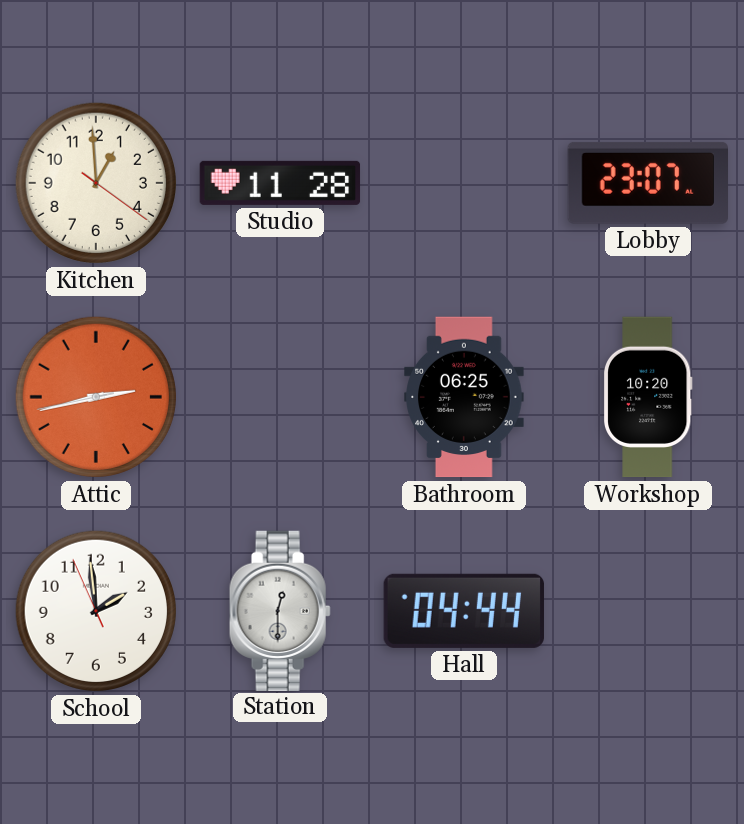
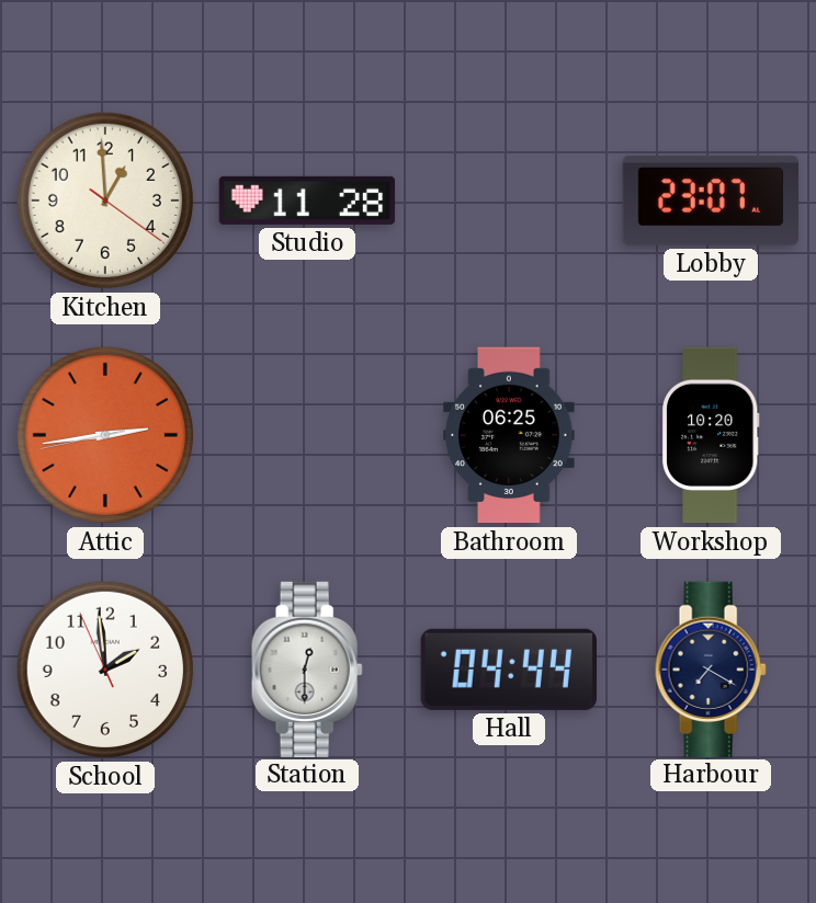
Attic: 2:42 -> 2:43 (105, 435)
Harbour: none -> 7:20 (711, 668)
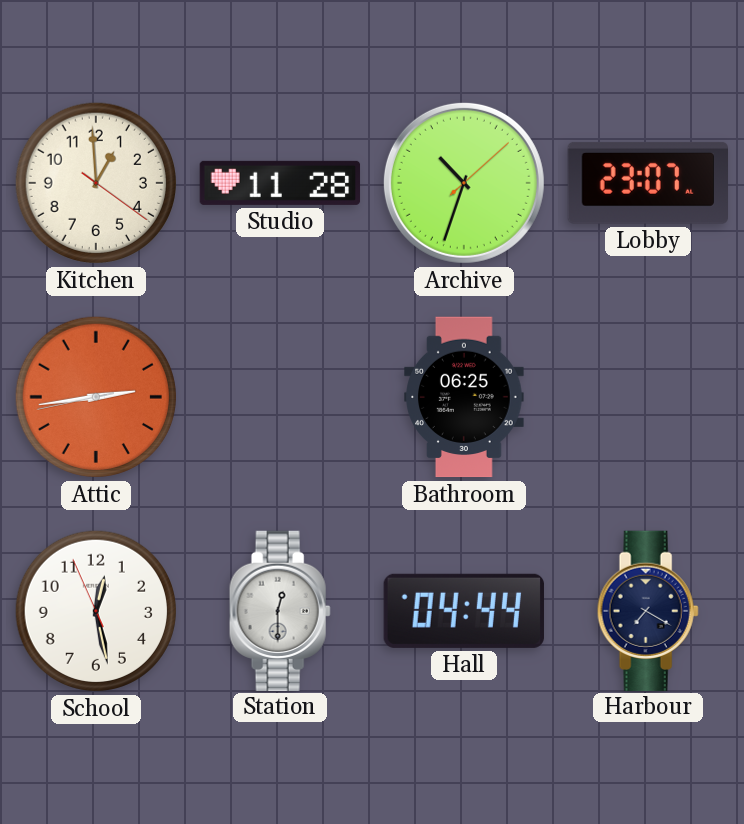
Archive: none -> 10:33 (464, 183)
Workshop: 10:20 -> none (712, 435)
School: 1:58 -> 12:27 (96, 611)
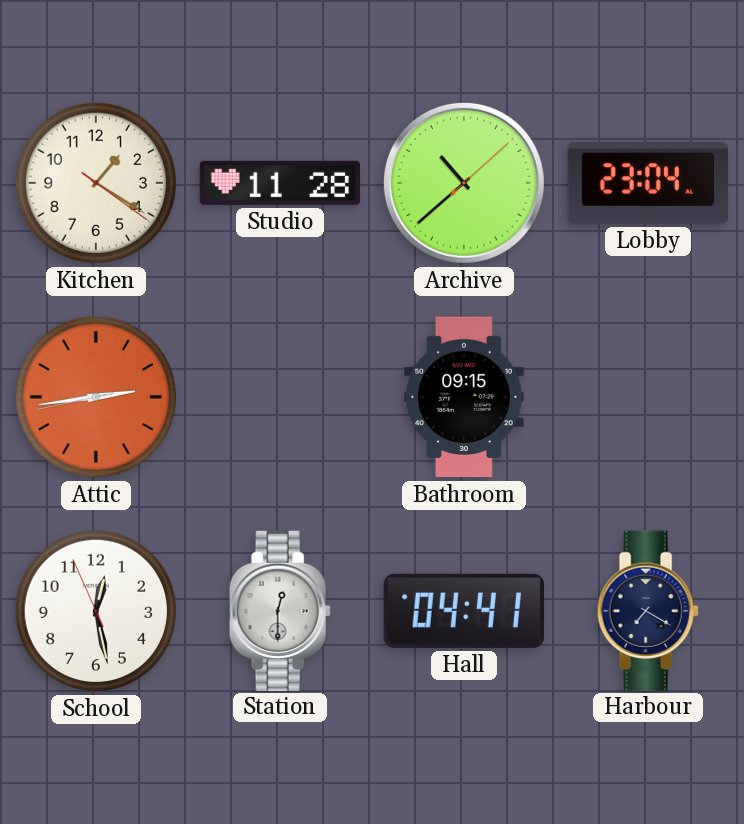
Kitchen: 12:59 -> 1:20 (96, 183)
Archive: 10:33 -> 10:38 (464, 183)
Lobby: 23:07 -> 23:04 (647, 183)
Bathroom: 06:25 -> 09:15 (464, 397)
Hall: 04:44 -> 04:41 (464, 611)
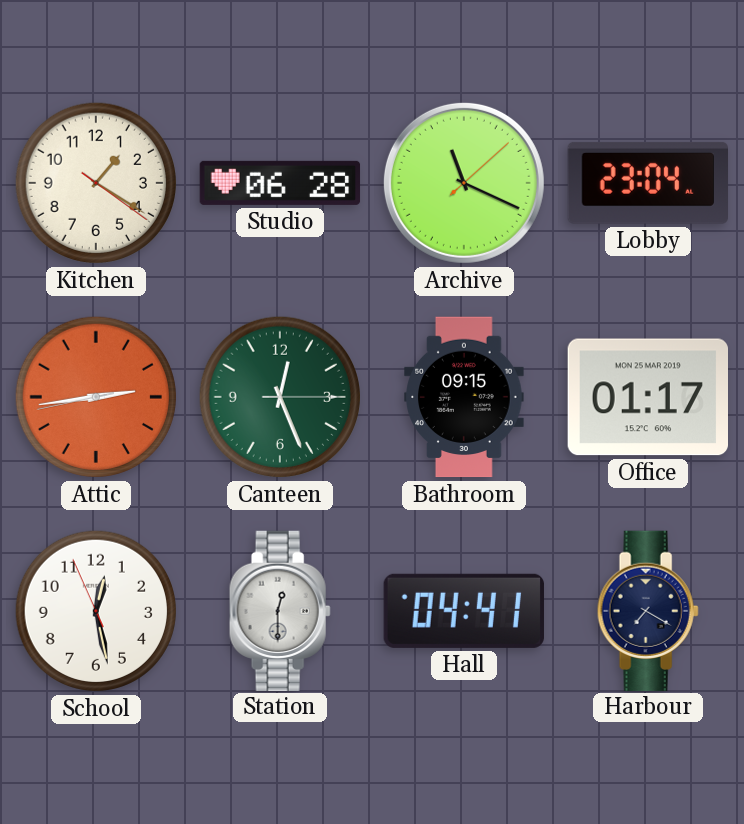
Studio: 11:28 -> 06:28 (280, 183)
Archive: 10:38 -> 11:19 (464, 183)
Canteen: none -> 12:26 (280, 397)
Office: none -> 01:17 (647, 397)
